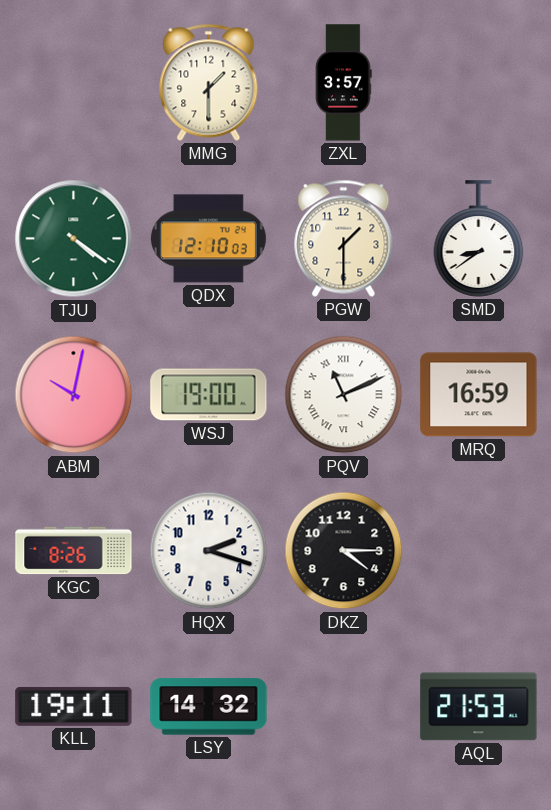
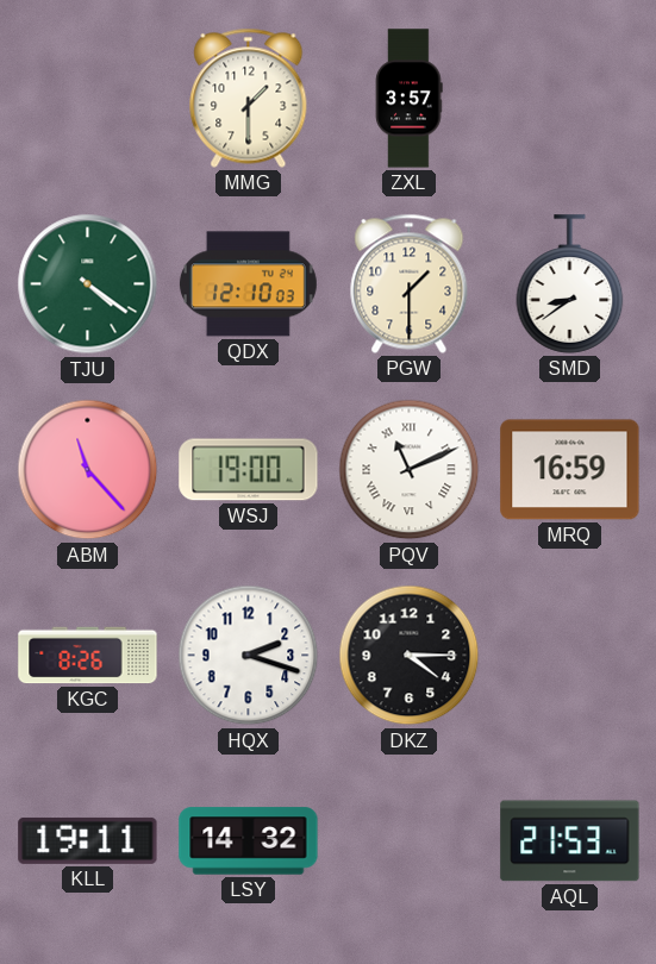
ABM: 10:02 -> 11:23 (88, 470)
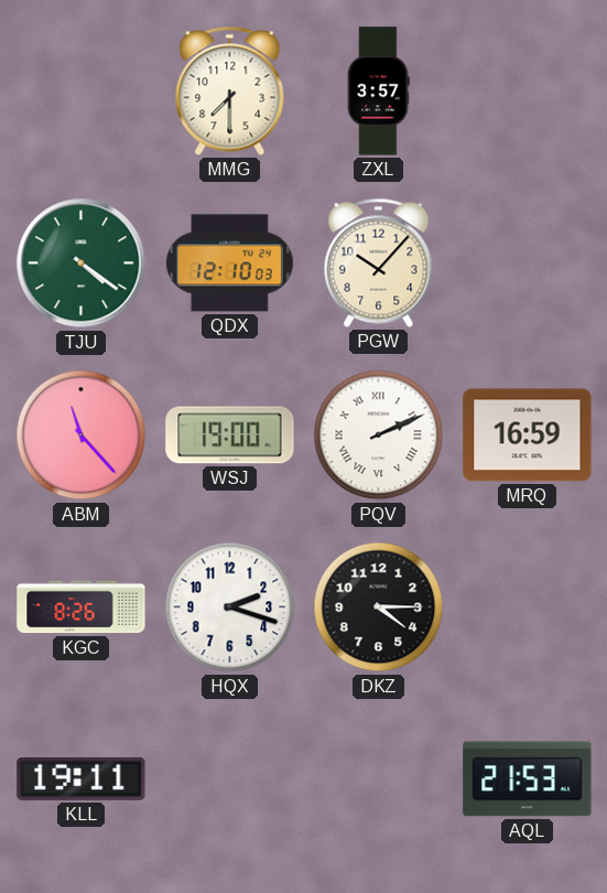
MMG: 1:30 -> 7:30 (230, 90)
PGW: 1:30 -> 10:07 (379, 262)
SMD: 8:39 -> none (570, 284)
PQV: 11:11 -> 2:11 (379, 435)
LSY: 14:32 -> none (249, 841)
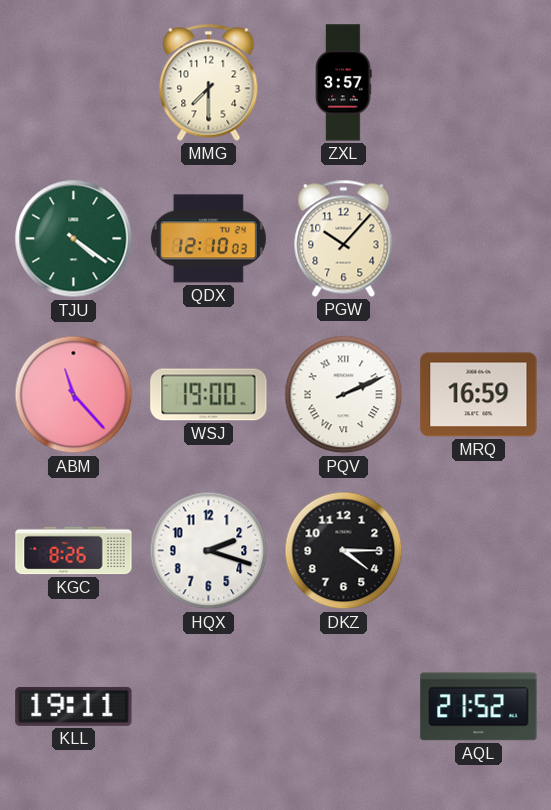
AQL: 21:53 -> 21:52 (479, 707)
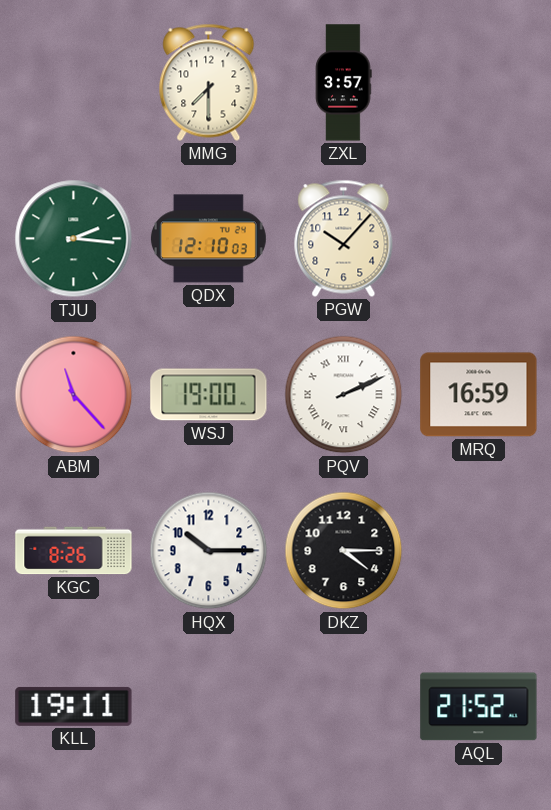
TJU: 4:21 -> 2:16 (74, 239)
HQX: 2:18 -> 10:15 (209, 551)
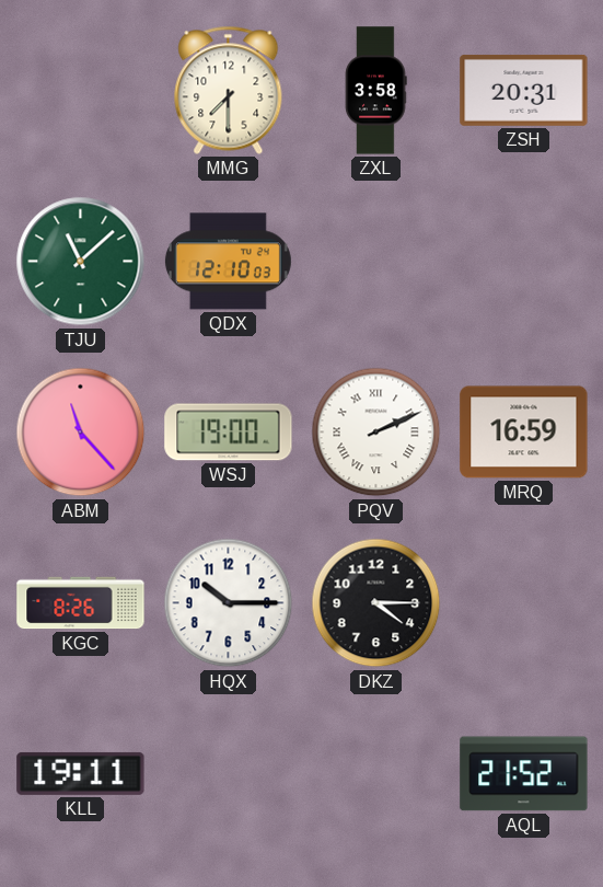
ZXL: 3:57 -> 3:58 (375, 91)
ZSH: none -> 20:31 (524, 90)
TJU: 2:16 -> 11:08 (81, 262)
PGW: 10:07 -> none (344, 238)
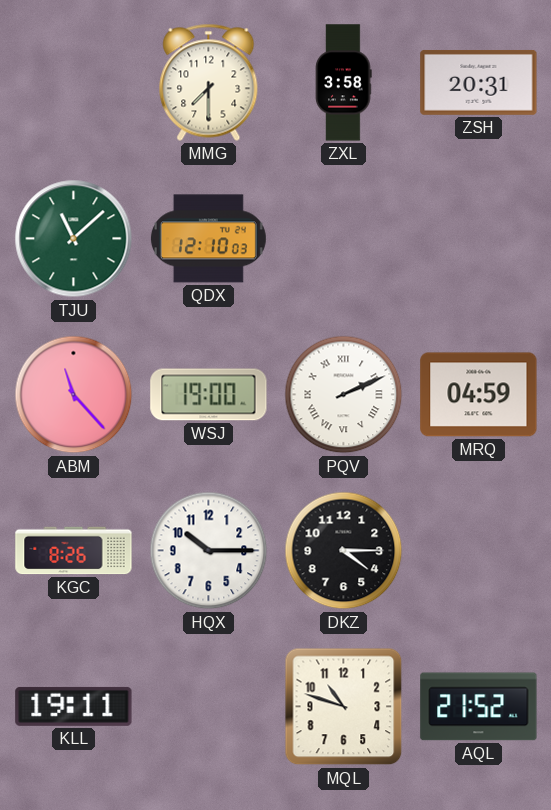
MRQ: 16:59 -> 04:59 (479, 395)
MQL: none -> 10:48 (344, 707)
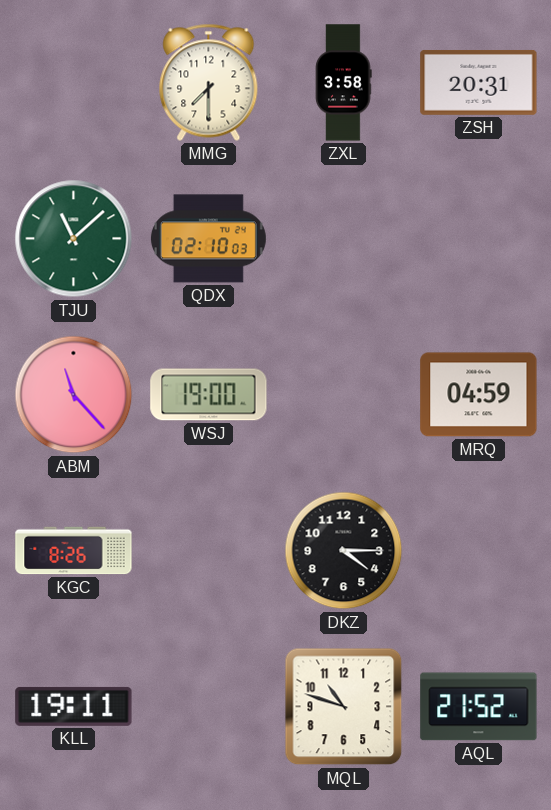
QDX: 12:10 -> 02:10 (208, 239)
PQV: 2:11 -> none (344, 395)
HQX: 10:15 -> none (209, 551)
